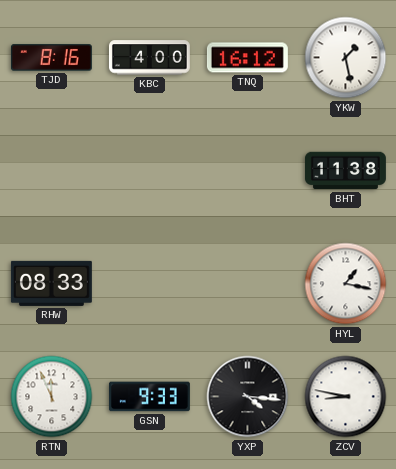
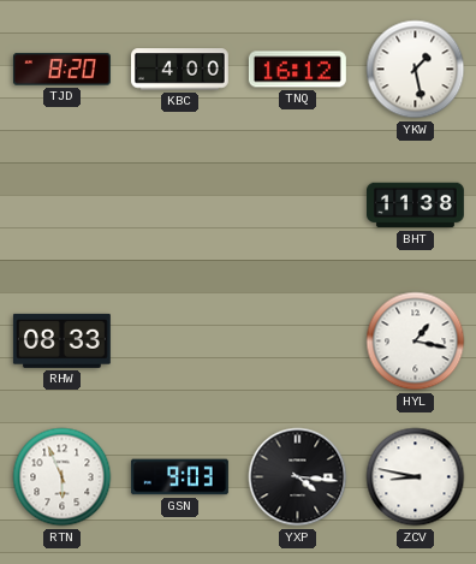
TJD: 8:16 -> 8:20 (61, 70)
RTN: 11:56 -> 5:56 (63, 477)
GSN: 9:33 -> 9:03 (179, 477)
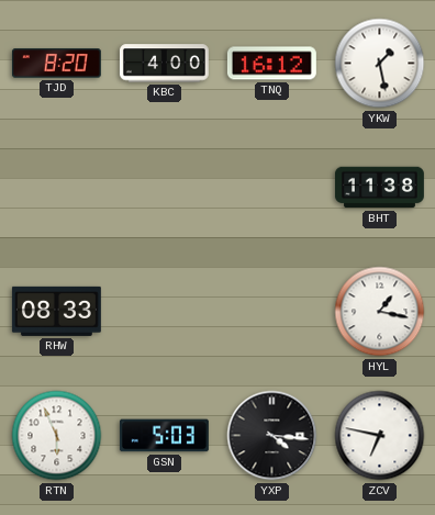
GSN: 9:03 -> 5:03 (164, 436)
ZCV: 8:47 -> 6:47 (380, 436)
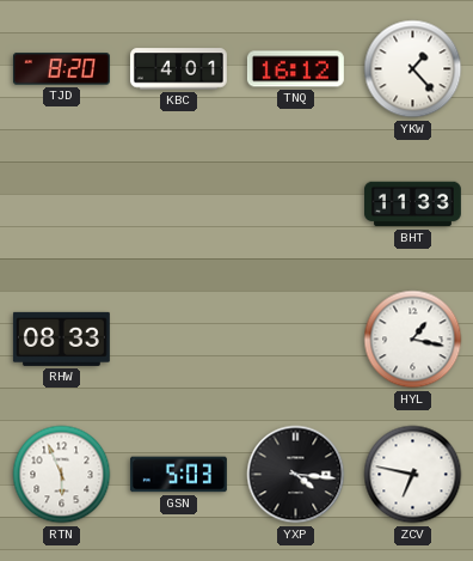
KBC: 4:00 -> 4:01 (178, 69)
YKW: 1:28 -> 1:23 (413, 69)
BHT: 11:38 -> 11:33 (412, 205)
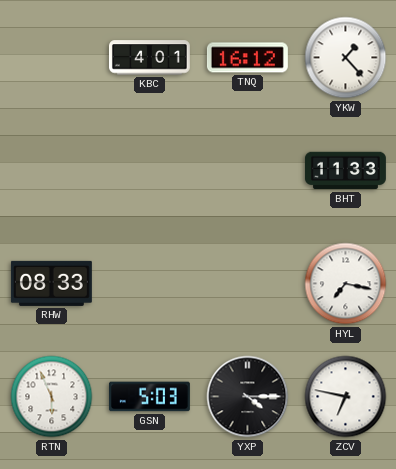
TJD: 8:20 -> none (61, 69)
HYL: 1:17 -> 7:17 (346, 284)
YXP: 4:16 -> 4:15 (248, 397)
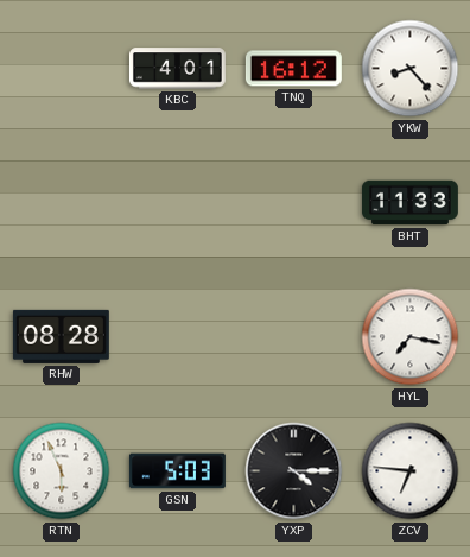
YKW: 1:23 -> 8:23 (411, 69)
RHW: 08:33 -> 08:28 (61, 336)
ZCV: 6:47 -> 6:46 (411, 471)
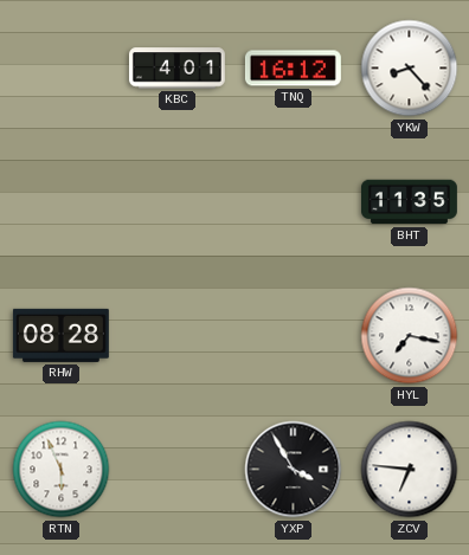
BHT: 11:33 -> 11:35 (409, 202)
GSN: 5:03 -> none (177, 471)
YXP: 4:15 -> 3:55 (294, 470)
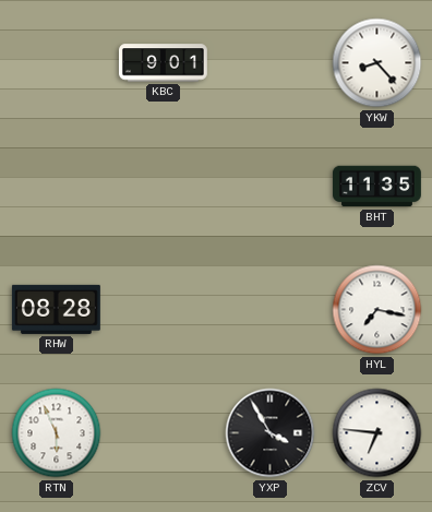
KBC: 4:01 -> 9:01 (163, 63)
TNQ: 16:12 -> none (293, 69)
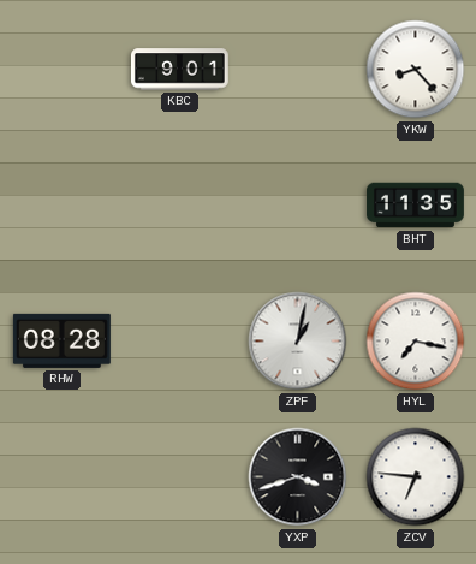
ZPF: none -> 1:02 (298, 342)
RTN: 5:56 -> none (57, 433)
YXP: 3:55 -> 3:42 (298, 477)
